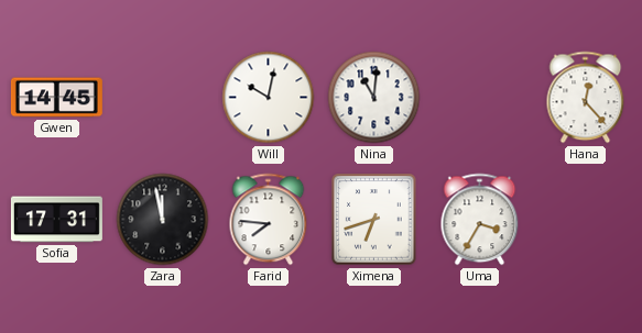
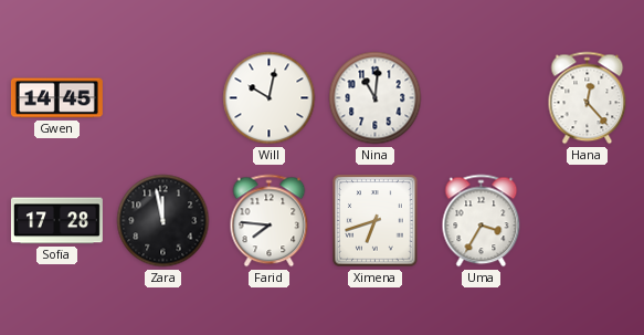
Sofia: 17:31 -> 17:28 (56, 221)
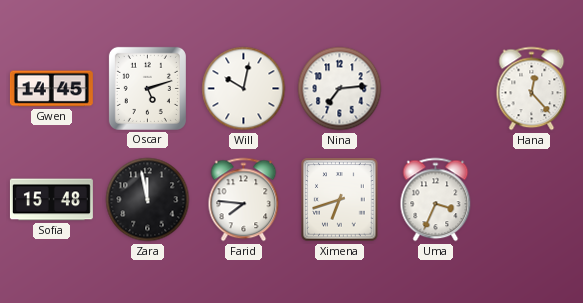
Oscar: none -> 5:12 (147, 88)
Nina: 11:01 -> 7:14 (340, 89)
Sofia: 17:28 -> 15:48 (51, 200)
Uma: 3:35 -> 3:34 (436, 200)
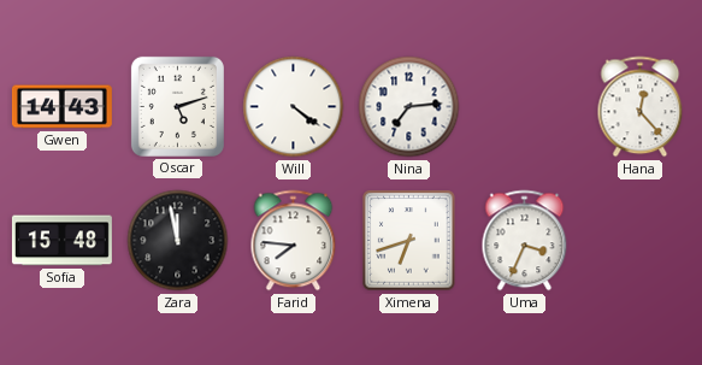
Gwen: 14:45 -> 14:43 (61, 107)
Will: 10:02 -> 4:21 (294, 107)
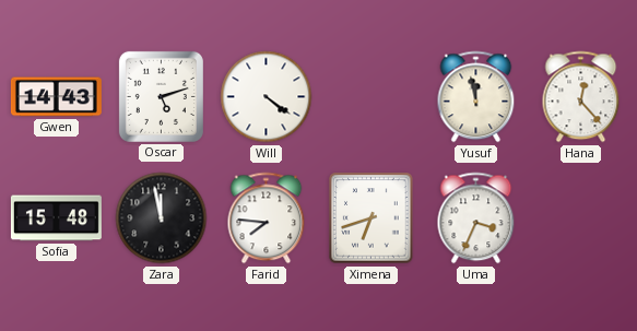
Nina: 7:14 -> none (409, 107)
Yusuf: none -> 11:58 (476, 97)
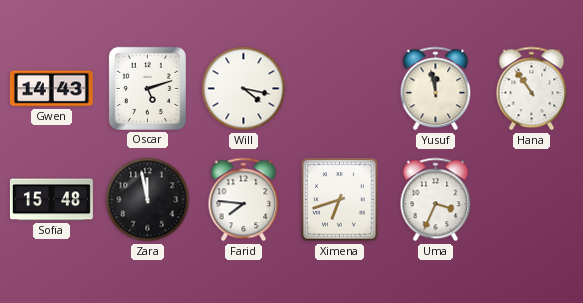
Will: 4:21 -> 4:17 (244, 89)
Hana: 12:23 -> 10:54 (532, 89)
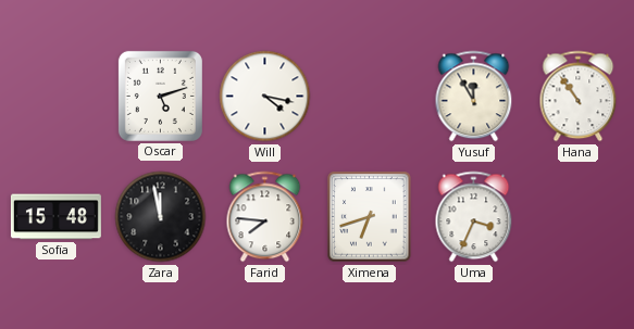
Gwen: 14:43 -> none (51, 89)
Yusuf: 11:58 -> 11:55 (474, 97)
